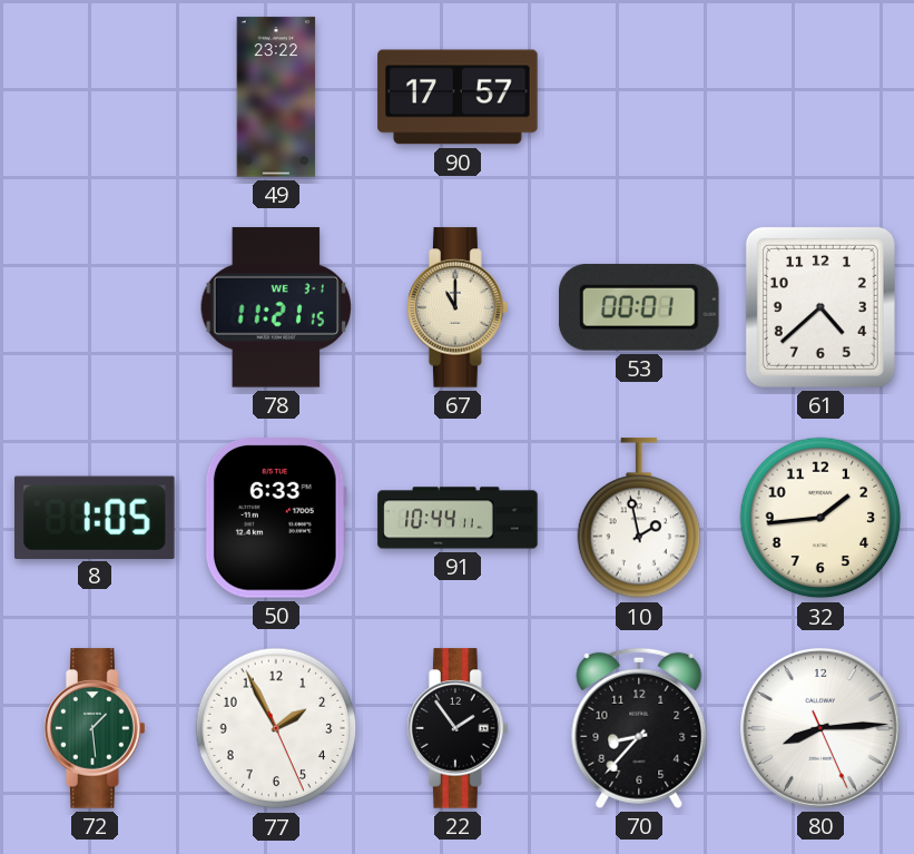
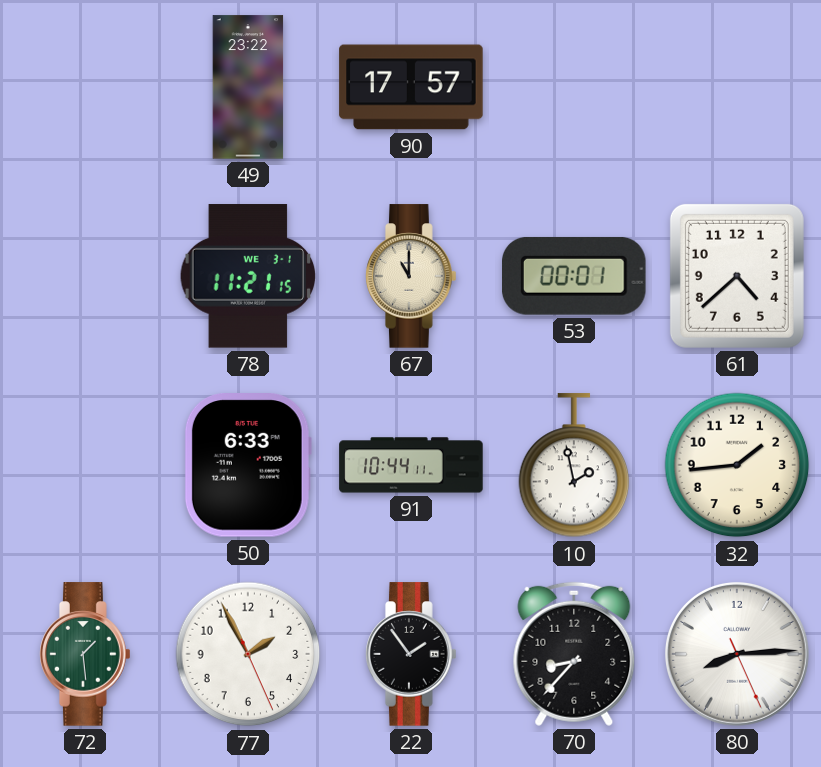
8: 1:05 -> none (96, 517)
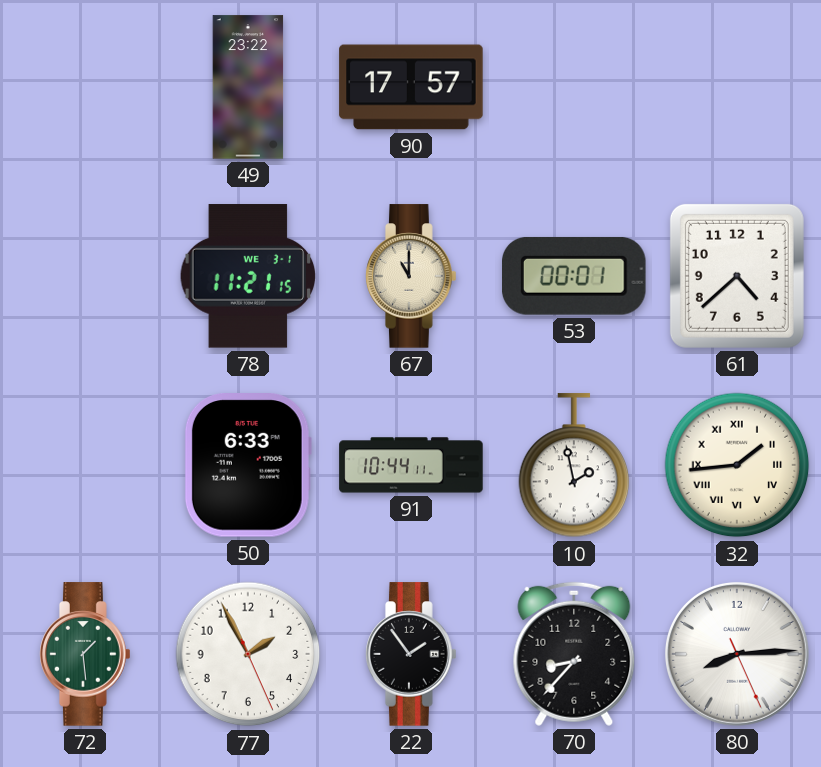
32 numerals: Arabic -> Roman (737, 465)
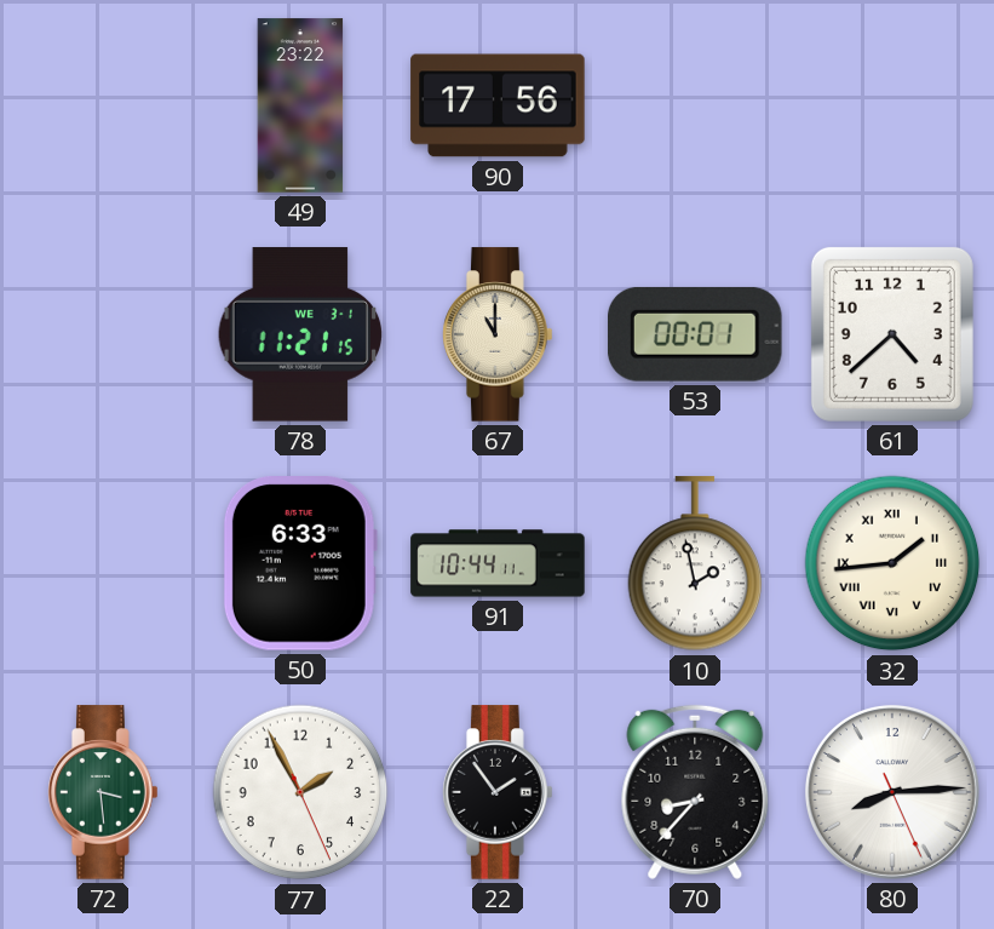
90: 17:57 -> 17:56 (498, 105)
72: 1:29 -> 3:29 (103, 792)
